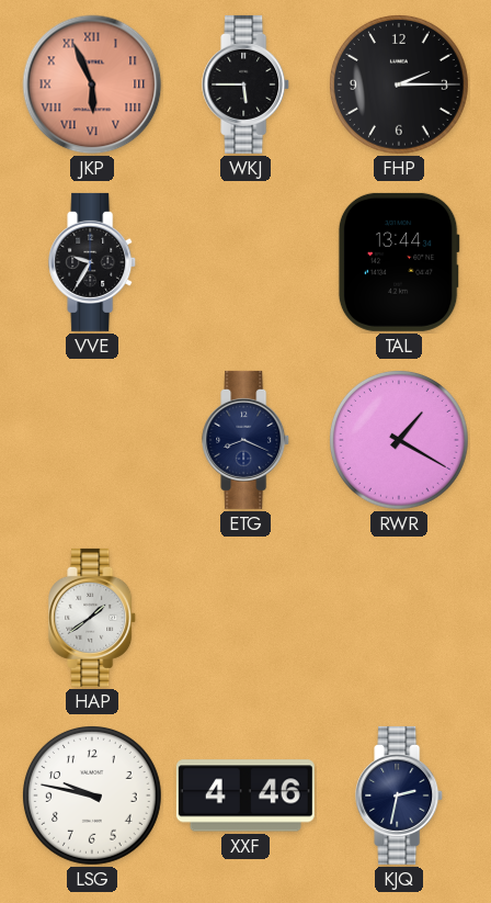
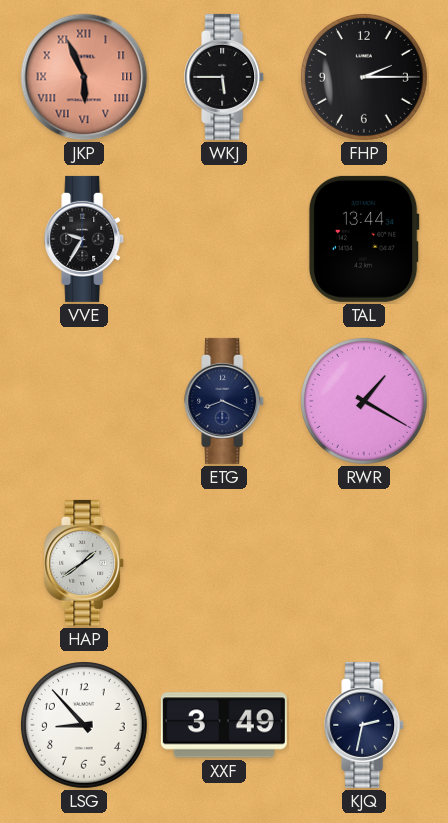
LSG: 9:47 -> 8:53 (85, 726)
XXF: 4:46 -> 3:49 (224, 725)
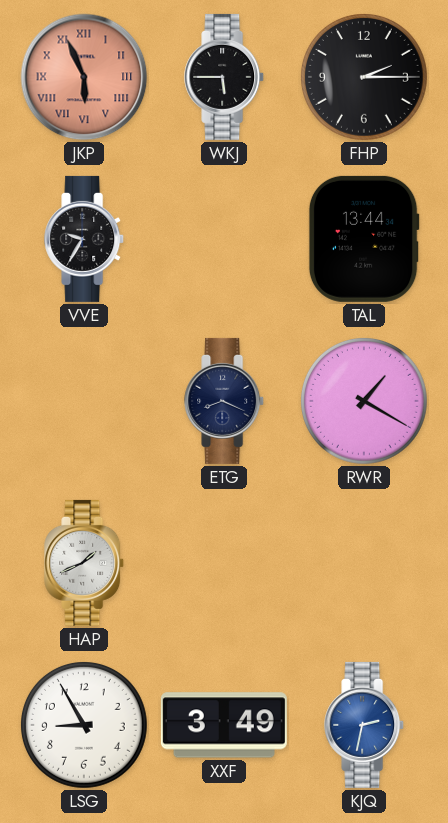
HAP: 1:39 -> 1:41 (85, 563)
LSG: 8:53 -> 8:55 (85, 726)
KJQ dial: navy -> blue (365, 725)
